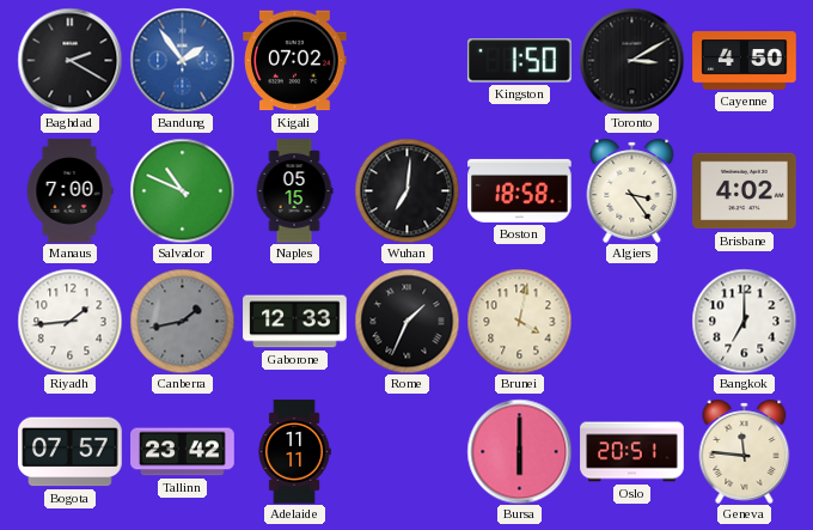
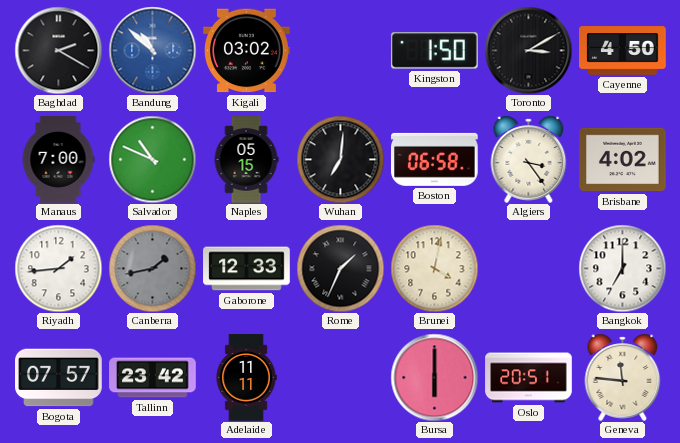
Bandung: 1:54 -> 10:52 (152, 50)
Kigali: 07:02 -> 03:02 (247, 51)
Boston: 18:58 -> 06:58 (435, 159)
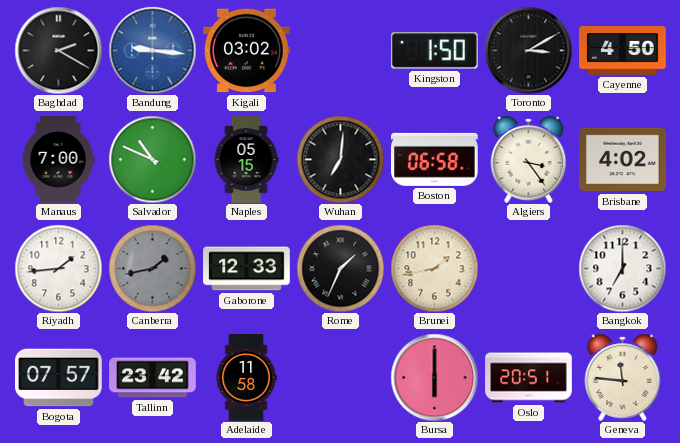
Bandung: 10:52 -> 9:16 (152, 50)
Brunei: 4:02 -> 1:43 (434, 268)
Adelaide: 11:11 -> 11:58 (246, 378)
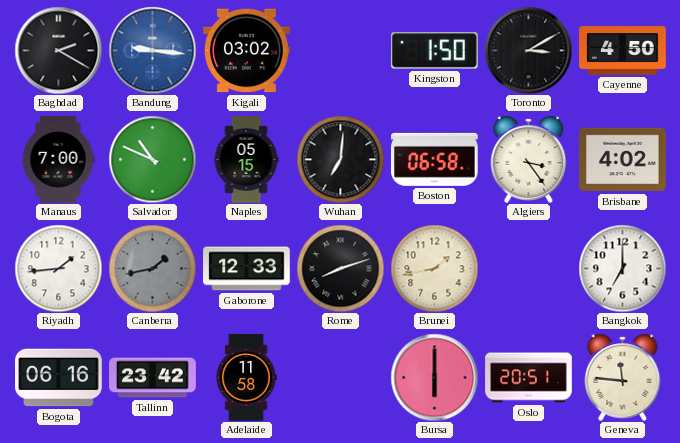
Rome: 1:34 -> 8:12 (340, 268)
Bogota: 07:57 -> 06:16 (59, 378)
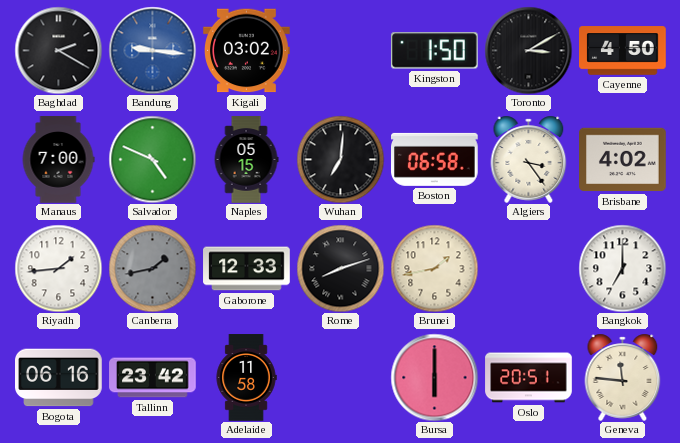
Salvador: 10:49 -> 4:49 (152, 159)
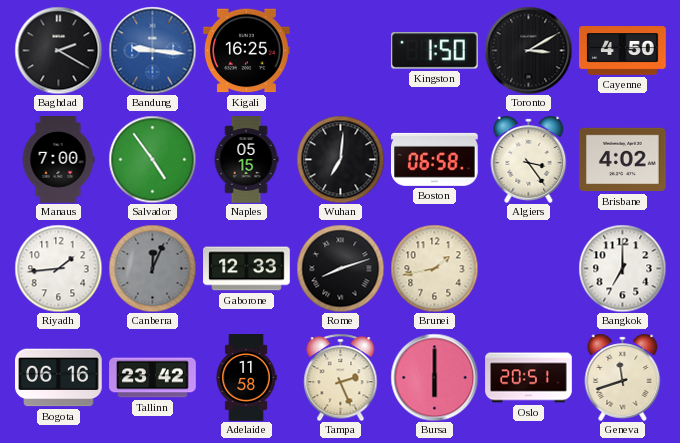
Kigali: 03:02 -> 16:25 (247, 51)
Salvador: 4:49 -> 4:54 (152, 159)
Canberra: 1:43 -> 12:04 (152, 268)
Tampa: none -> 2:26 (341, 377)
Geneva: 11:46 -> 11:42 (623, 377)
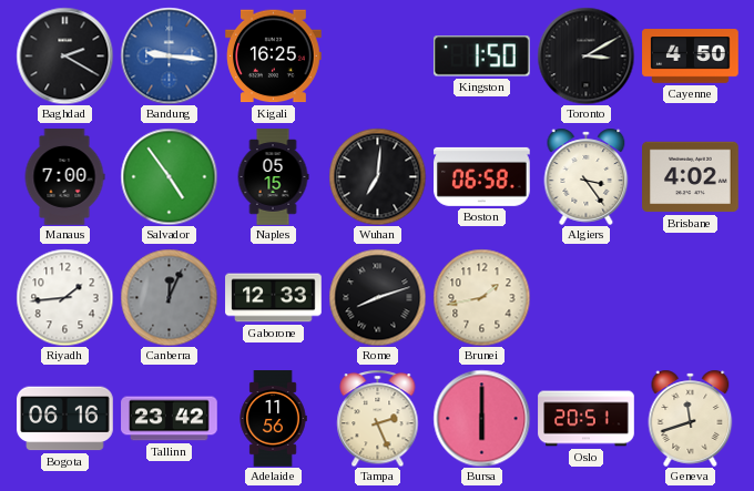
Bangkok: 7:00 -> none (622, 268)
Adelaide: 11:58 -> 11:56 (273, 419)
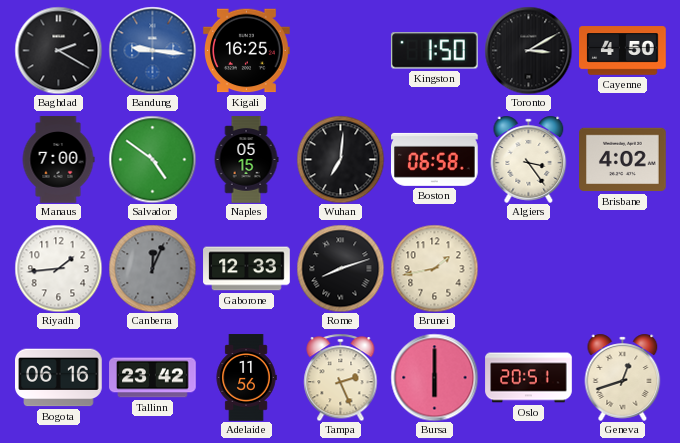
Salvador: 4:54 -> 4:51 (152, 159)
Geneva: 11:42 -> 12:42 (623, 377)
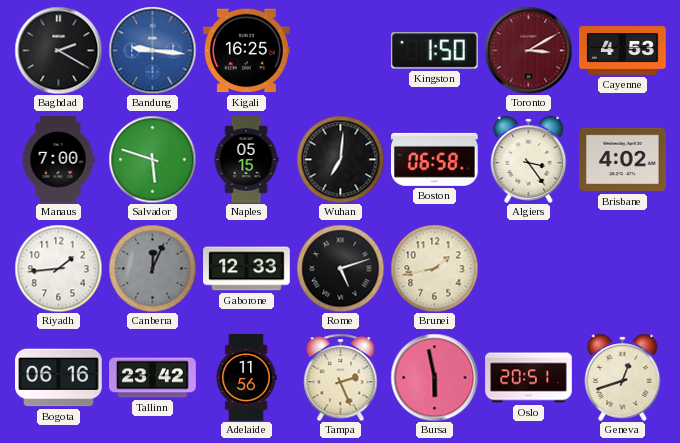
Toronto dial: black -> burgundy (528, 50)
Cayenne: 4:50 -> 4:53 (623, 51)
Salvador: 4:51 -> 5:48 (152, 159)
Rome: 8:12 -> 5:12 (340, 268)
Bursa: 6:00 -> 5:58 (434, 377)
